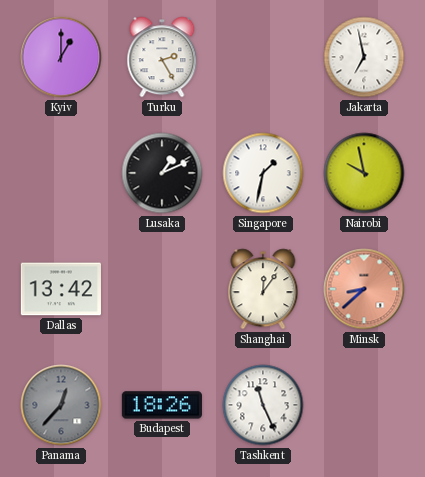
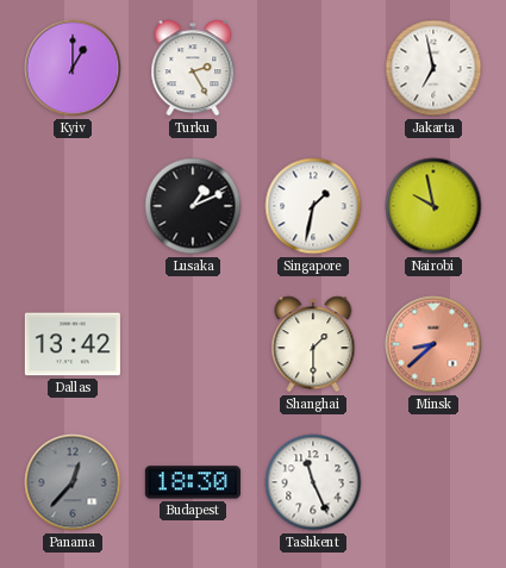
Shanghai: 12:06 -> 1:30 (313, 344)
Budapest: 18:26 -> 18:30 (193, 482)
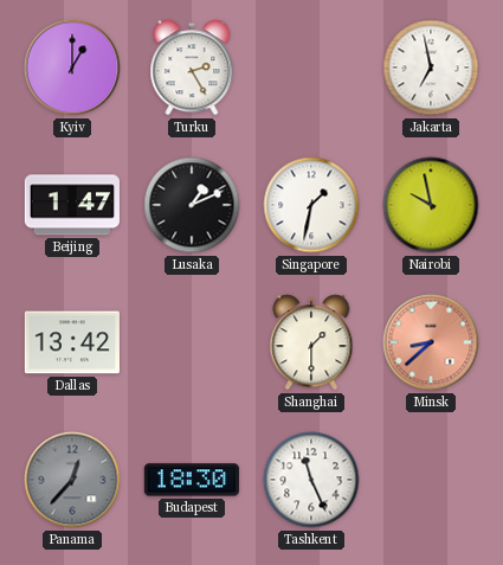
Beijing: none -> 1:47 (72, 205)
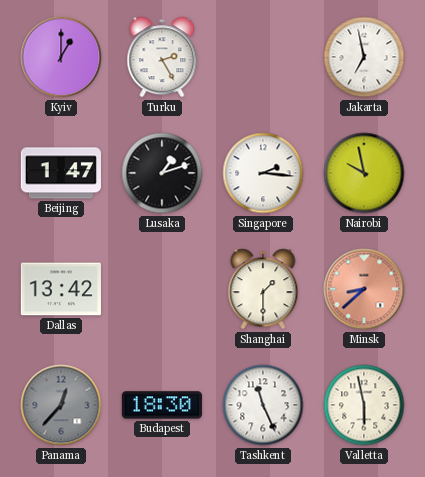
Lusaka: 1:11 -> 1:12 (162, 173)
Singapore: 1:32 -> 2:16 (263, 173)
Valletta: none -> 5:58 (364, 405)
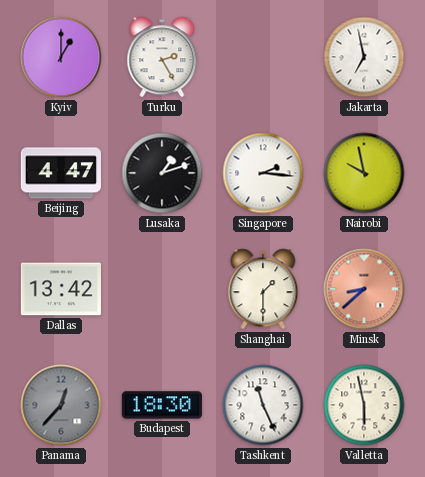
Beijing: 1:47 -> 4:47 (61, 173)
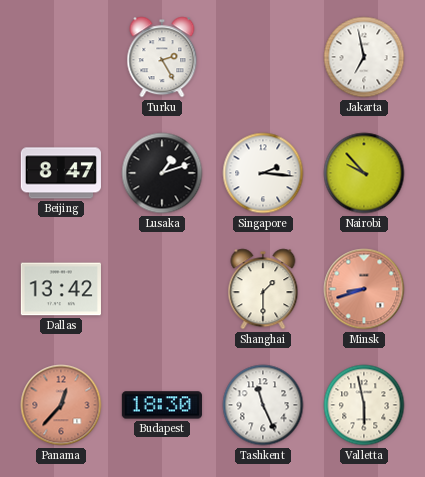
Kyiv: 1:00 -> none (61, 57)
Beijing: 4:47 -> 8:47 (61, 173)
Nairobi: 9:58 -> 9:53 (364, 173)
Minsk: 8:38 -> 8:42 (364, 289)
Panama dial: grey -> salmon (61, 405)
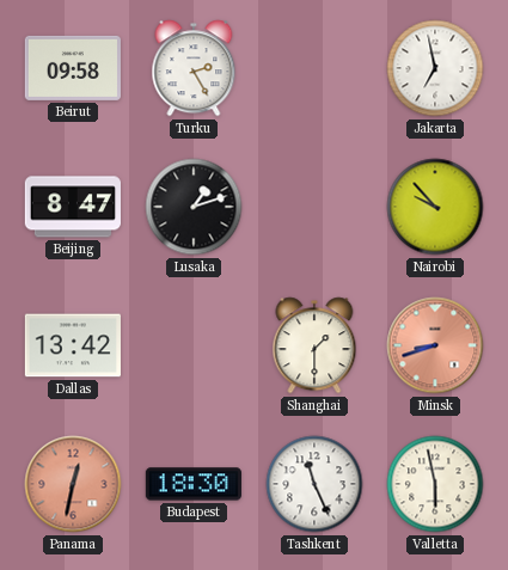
Beirut: none -> 09:58 (73, 68)
Singapore: 2:16 -> none (263, 173)
Panama: 12:37 -> 12:32 (73, 484)
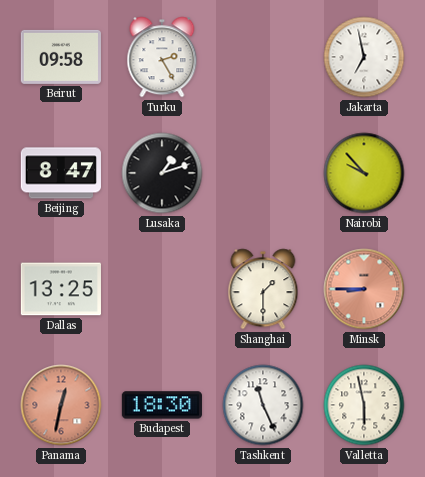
Dallas: 13:42 -> 13:25 (61, 289)
Minsk: 8:42 -> 8:45 (364, 289)
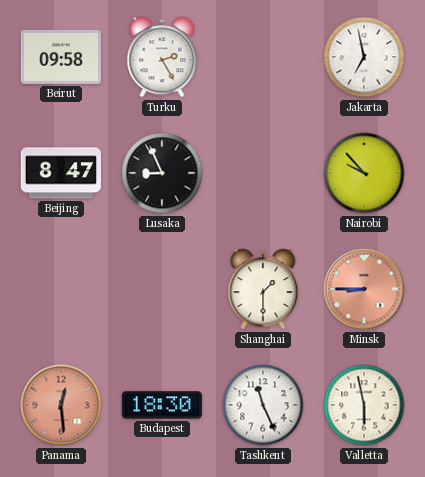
Lusaka: 1:12 -> 8:56 (162, 173)
Dallas: 13:25 -> none (61, 289)
Panama: 12:32 -> 12:29 (61, 405)
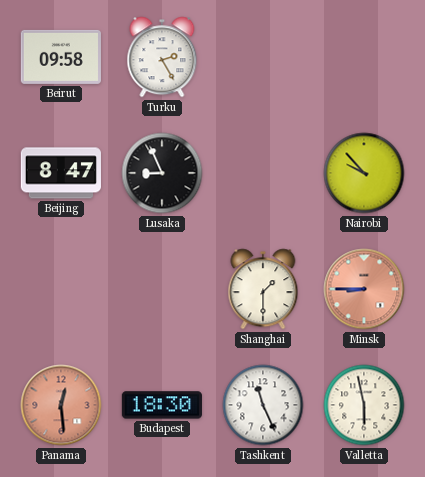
Jakarta: 6:58 -> none (364, 57)
